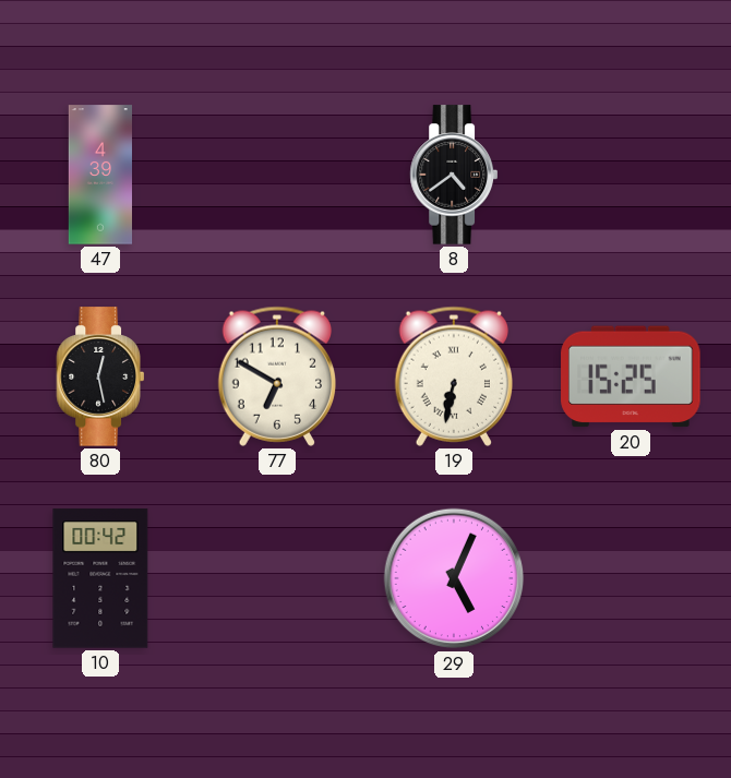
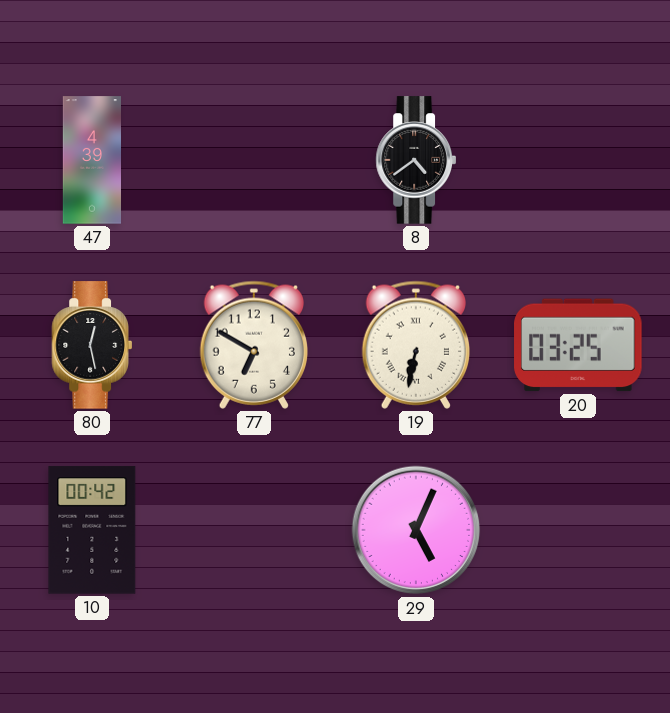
20: 15:25 -> 03:25 (578, 345)
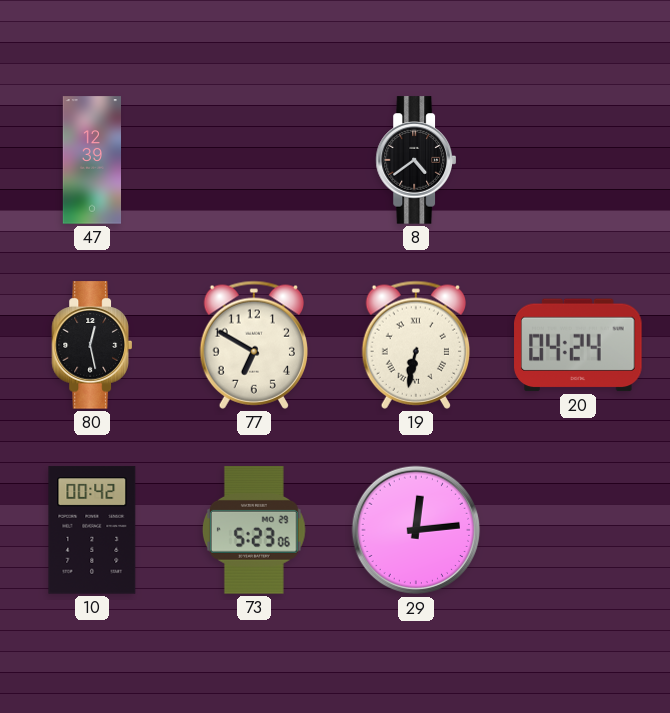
47: 4:39 -> 12:39 (91, 160)
20: 03:25 -> 04:24 (578, 345)
73: none -> 5:23 (254, 530)
29: 5:04 -> 12:14 (416, 530)
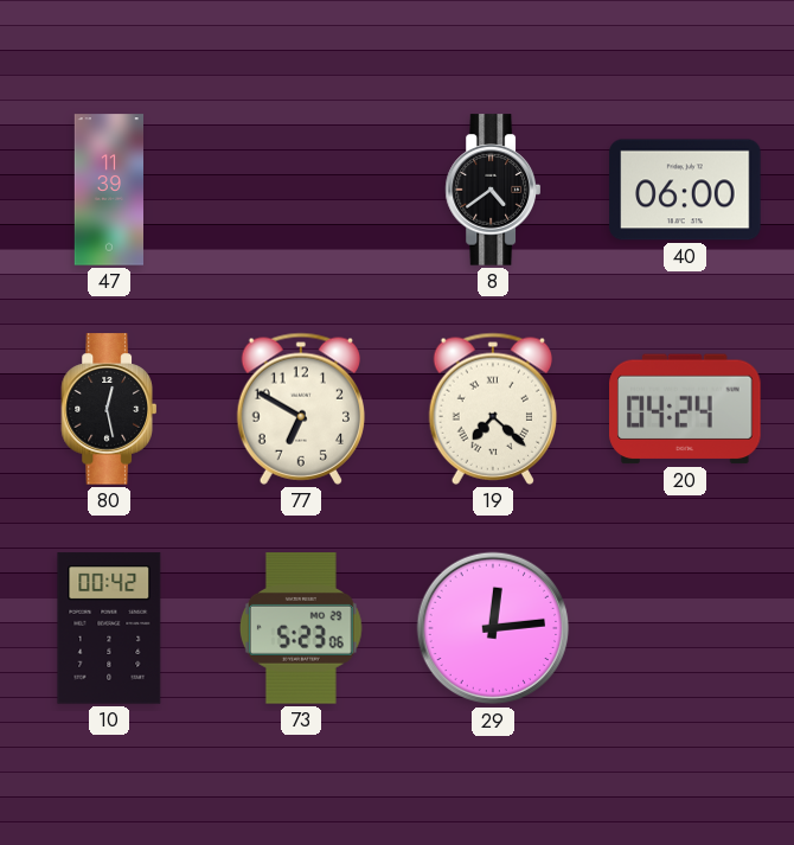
47: 12:39 -> 11:39 (108, 190)
40: none -> 06:00 (685, 190)
19: 6:32 -> 7:22 (492, 409)
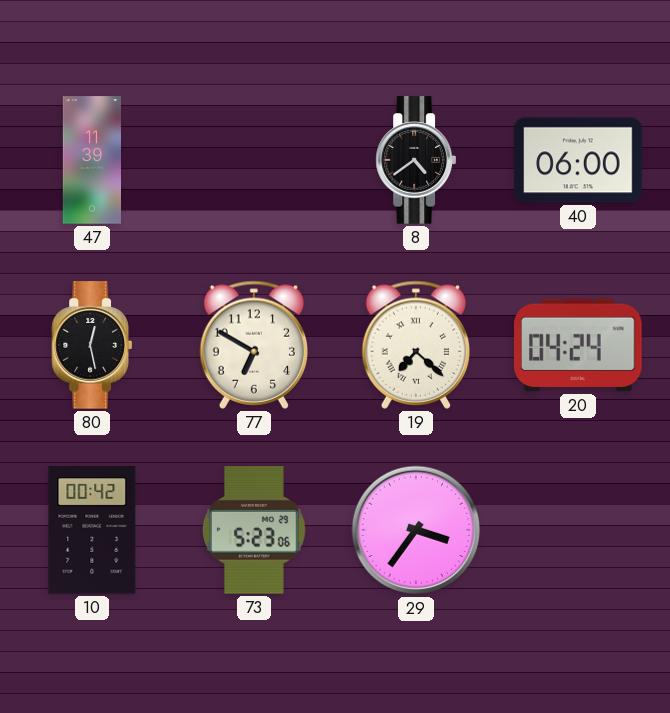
29: 12:14 -> 3:36 (416, 530)
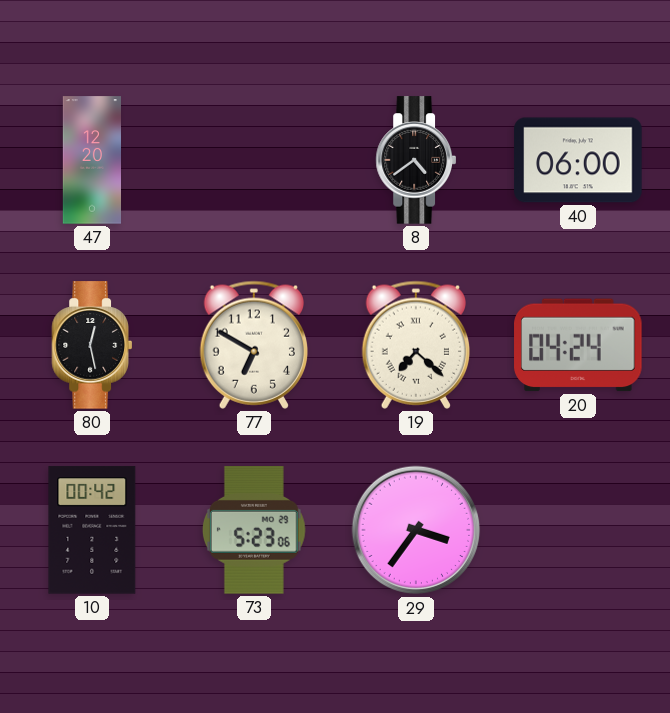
47: 11:39 -> 12:20 (91, 160)
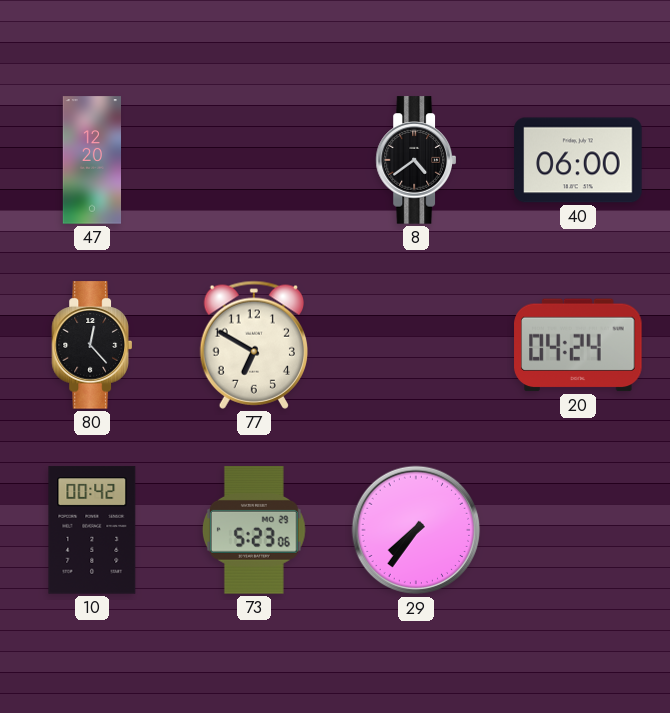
80: 12:28 -> 12:23 (91, 345)
19: 7:22 -> none (415, 345)
29: 3:36 -> 7:36 (416, 530)
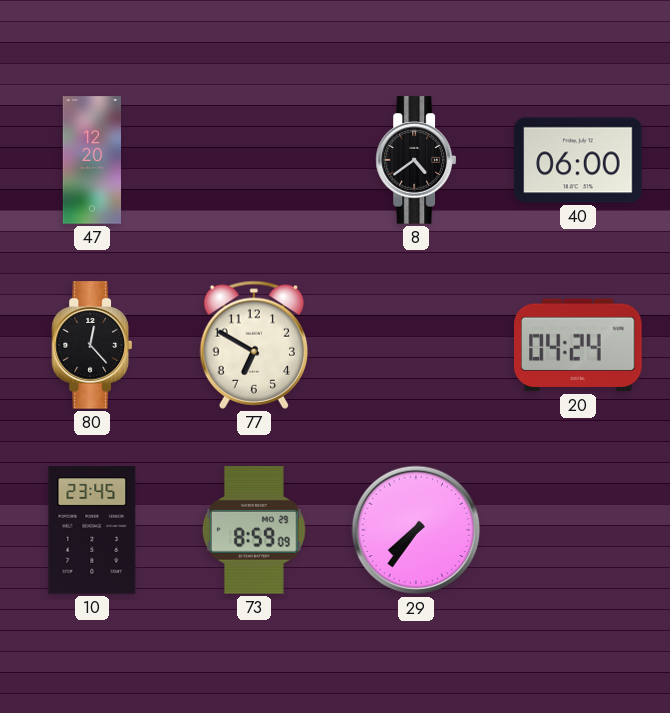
10: 00:42 -> 23:45 (92, 530)
73: 5:23 -> 8:59 (254, 530)
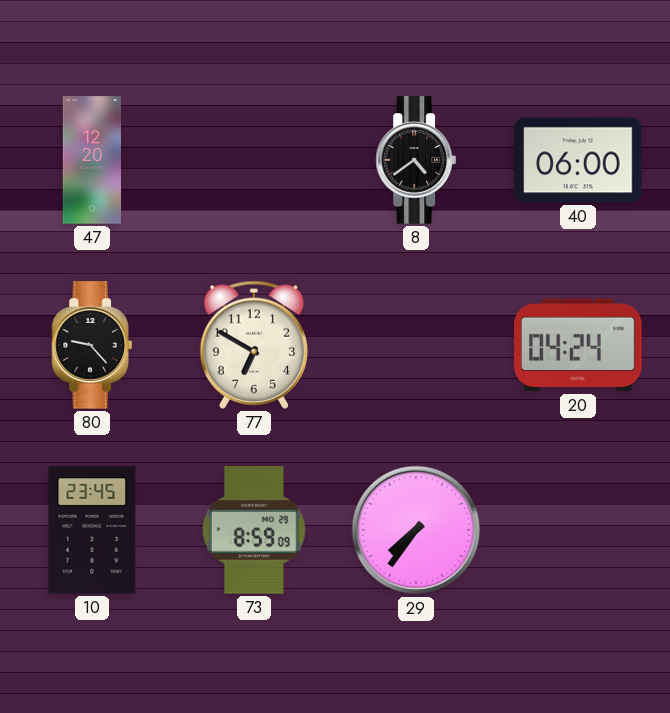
80: 12:23 -> 9:23 (91, 345)
